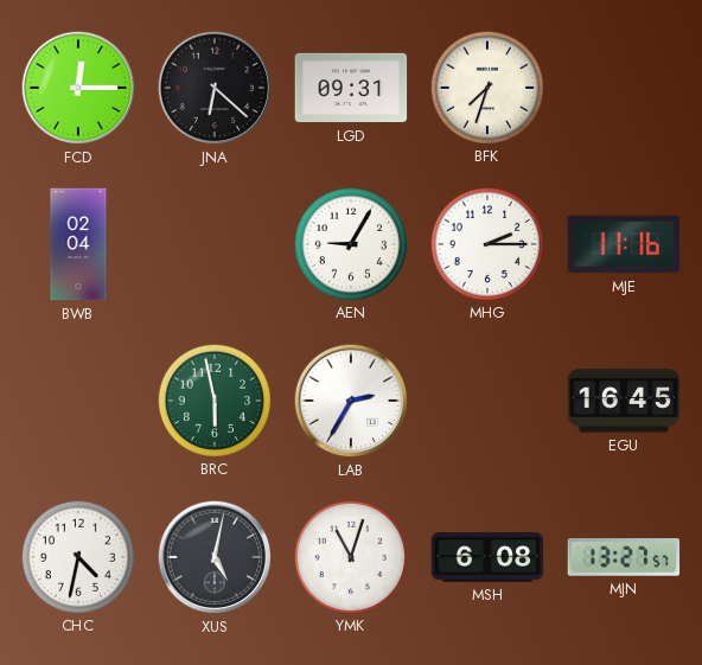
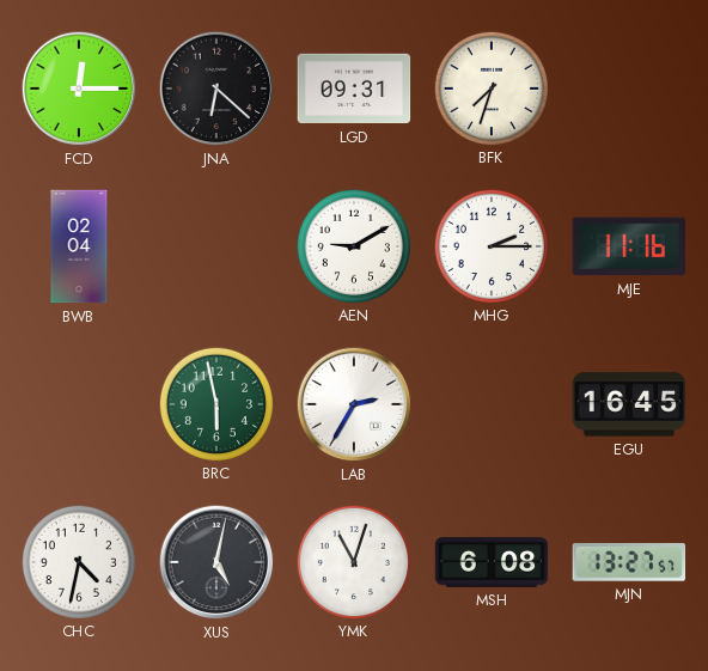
AEN: 9:05 -> 9:10 (353, 245)
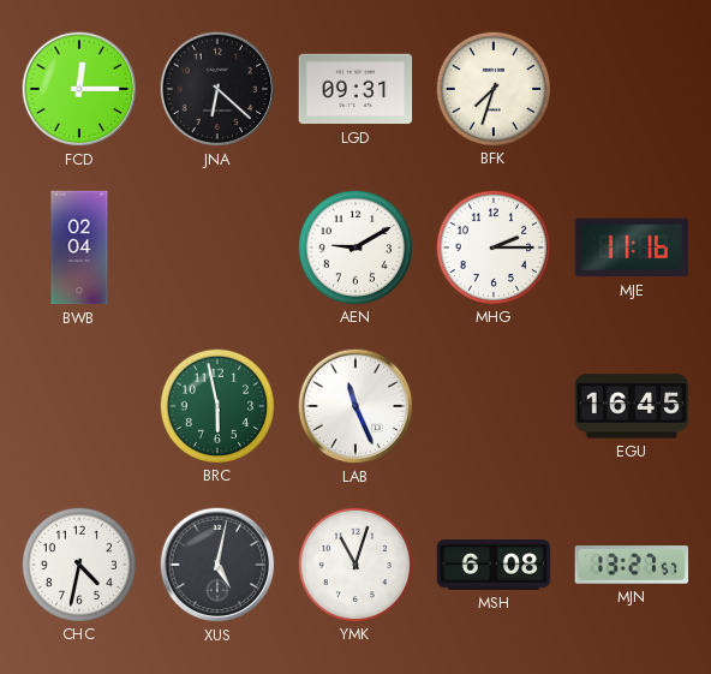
LAB: 2:35 -> 11:26 (355, 406)
